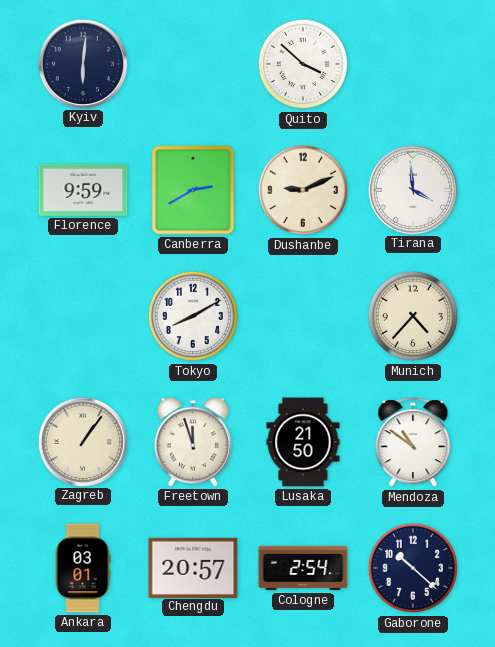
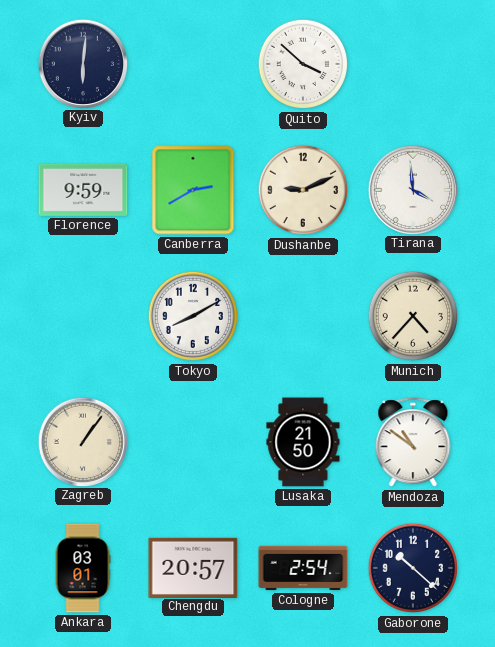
Freetown: 11:57 -> none (193, 442)
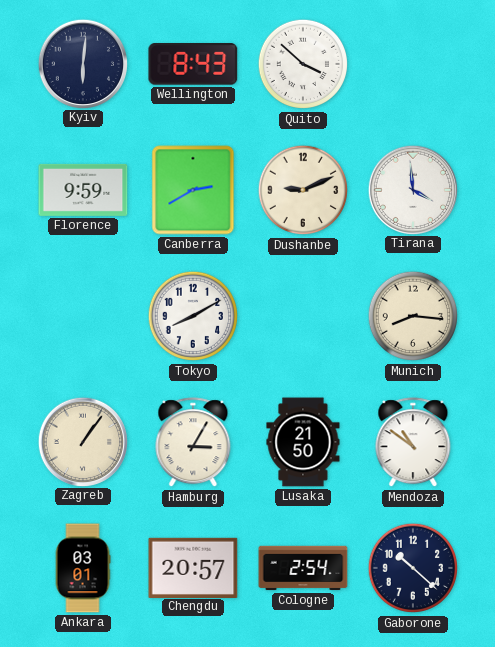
Wellington: none -> 8:43 (193, 64)
Munich: 4:37 -> 8:16 (413, 316)
Hamburg: none -> 3:05 (193, 443)
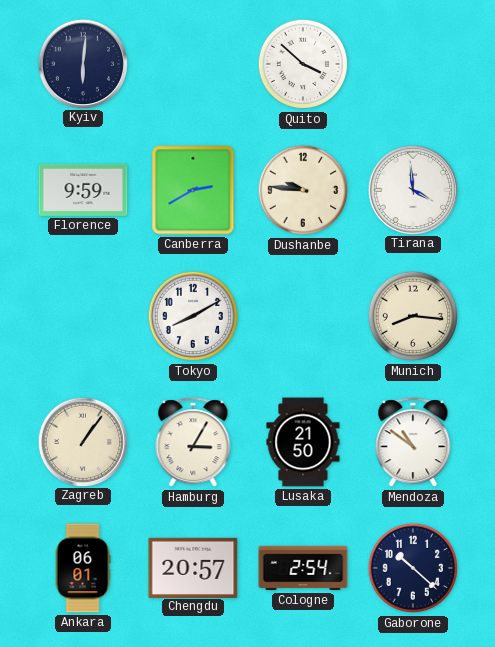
Wellington: 8:43 -> none (193, 64)
Dushanbe: 9:11 -> 9:46 (303, 190)
Ankara: 03:01 -> 06:01 (83, 568)
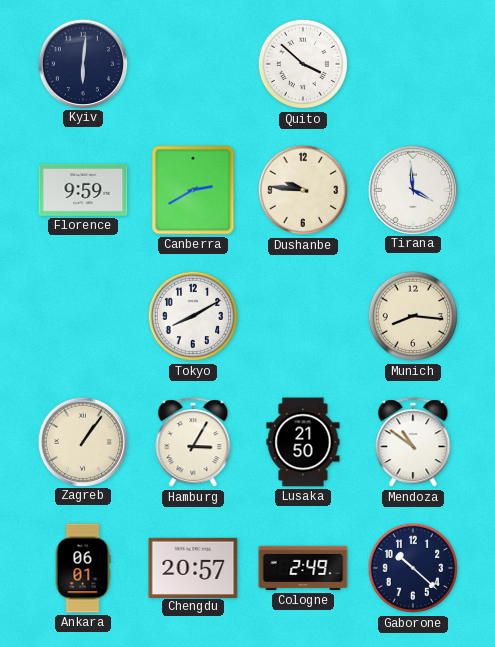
Cologne: 2:54 -> 2:49 (303, 568)
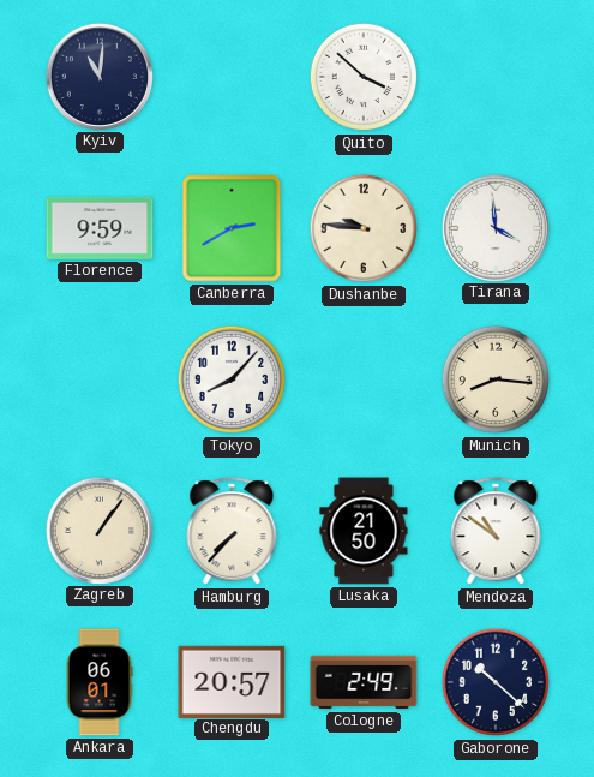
Kyiv: 6:01 -> 11:01 (98, 76)
Tokyo: 8:10 -> 8:07 (232, 379)
Hamburg: 3:05 -> 7:37 (232, 532)
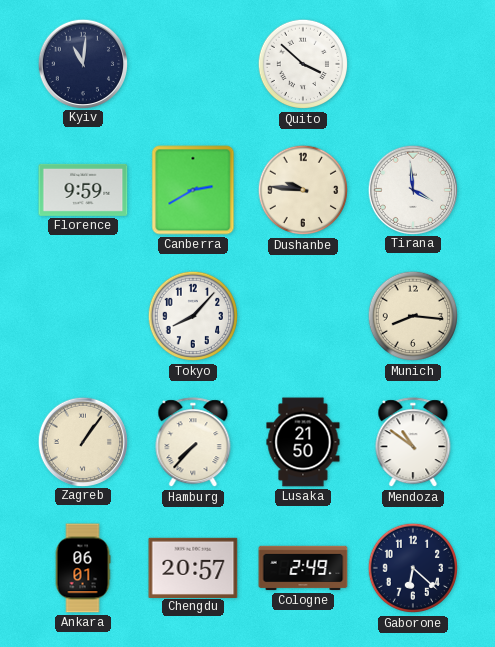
Gaborone: 10:22 -> 6:22 (413, 568)
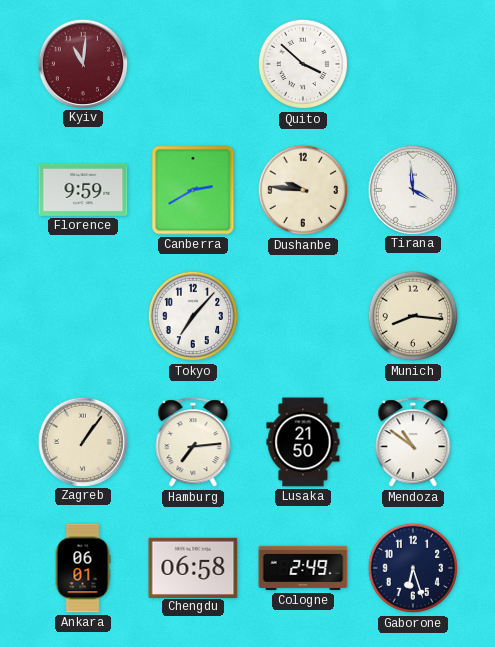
Kyiv dial: navy -> burgundy (82, 63)
Tokyo: 8:07 -> 7:07 (193, 316)
Hamburg: 7:37 -> 7:14 (193, 443)
Chengdu: 20:57 -> 06:58 (193, 567)
Gaborone: 6:22 -> 6:27 (413, 568)
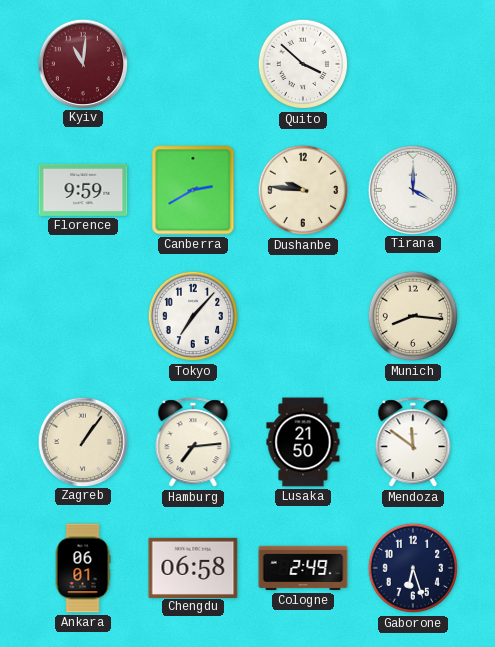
Tirana: 3:59 -> 4:00 (412, 189)
Mendoza: 10:51 -> 11:51 (413, 443)
